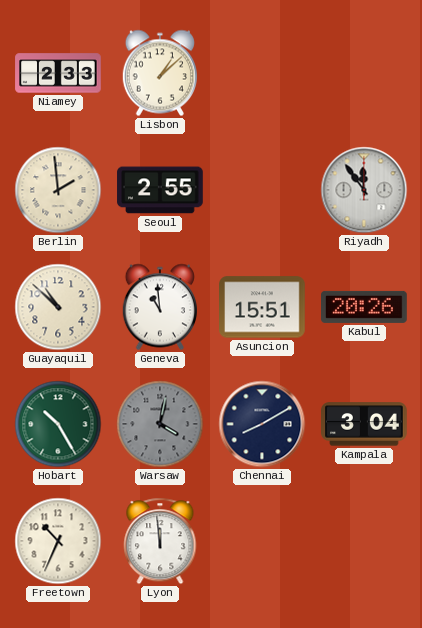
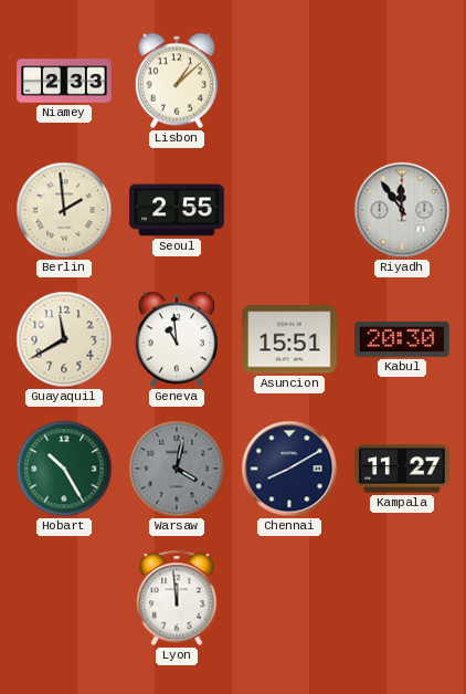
Guayaquil: 10:52 -> 11:40 (64, 339)
Kabul: 20:26 -> 20:30 (402, 339)
Kampala: 3:04 -> 11:27 (403, 469)
Freetown: 10:34 -> none (58, 541)
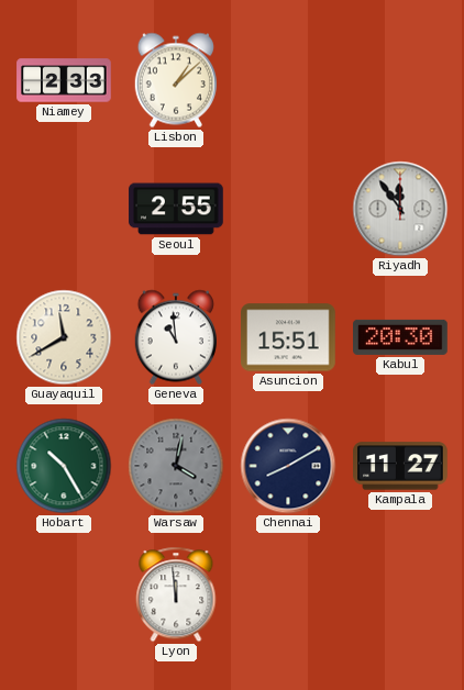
Berlin: 1:59 -> none (64, 210)
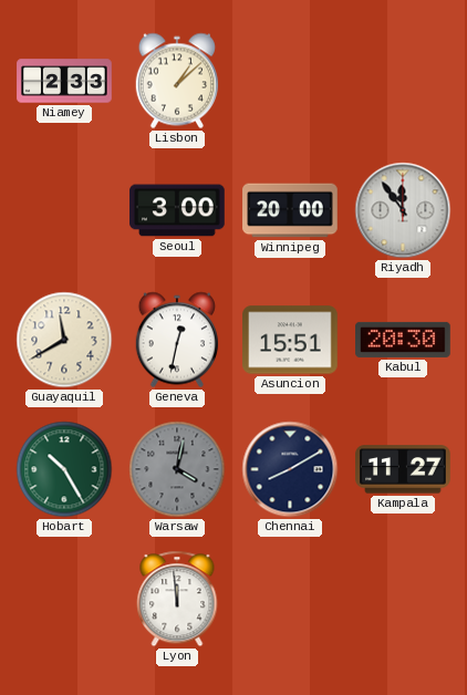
Seoul: 2:55 -> 3:00 (177, 210)
Winnipeg: none -> 20:00 (290, 210)
Geneva: 10:59 -> 12:32 (176, 340)
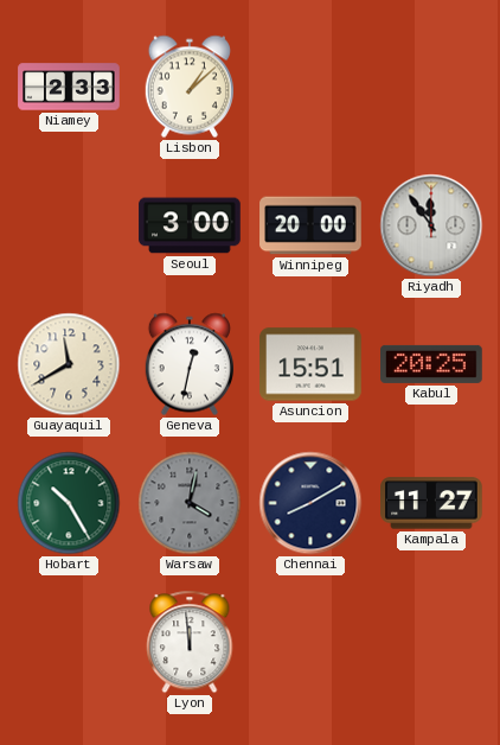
Kabul: 20:30 -> 20:25 (431, 364)
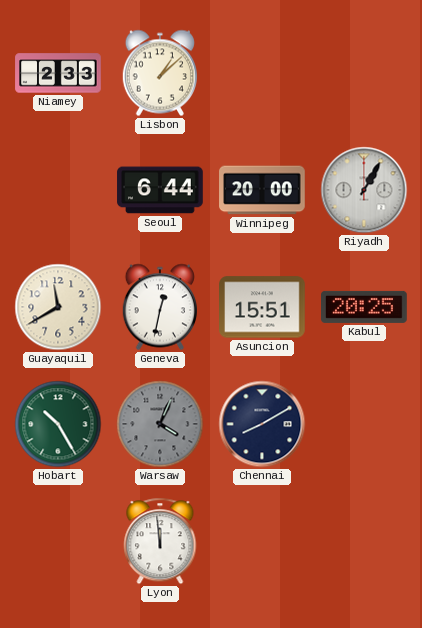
Seoul: 3:00 -> 6:44 (160, 190)
Riyadh: 11:54 -> 1:05 (364, 190)
Warsaw: 4:02 -> 4:04 (160, 424)
Kampala: 11:27 -> none (432, 503)
